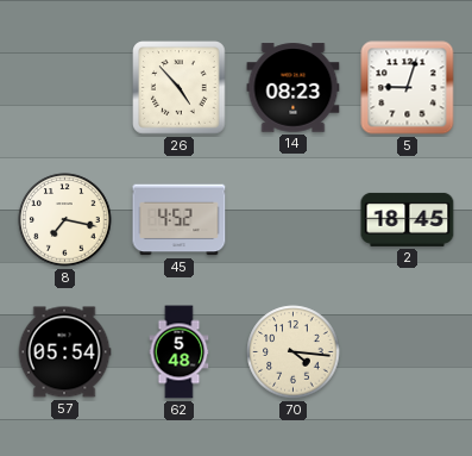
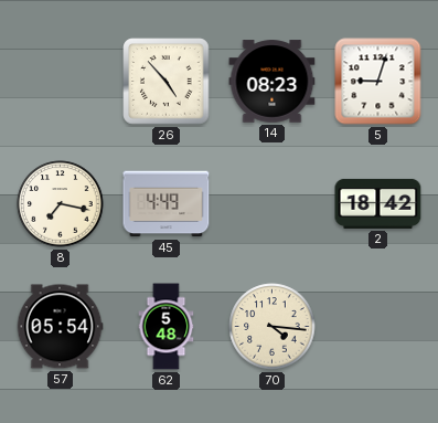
45: 4:52 -> 4:49 (167, 204)
2: 18:45 -> 18:42 (378, 203)
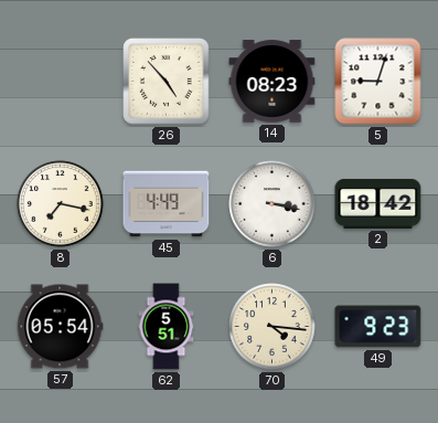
6: none -> 3:17 (273, 204)
62: 5:48 -> 5:51 (167, 327)
49: none -> 9:23 (378, 327)
